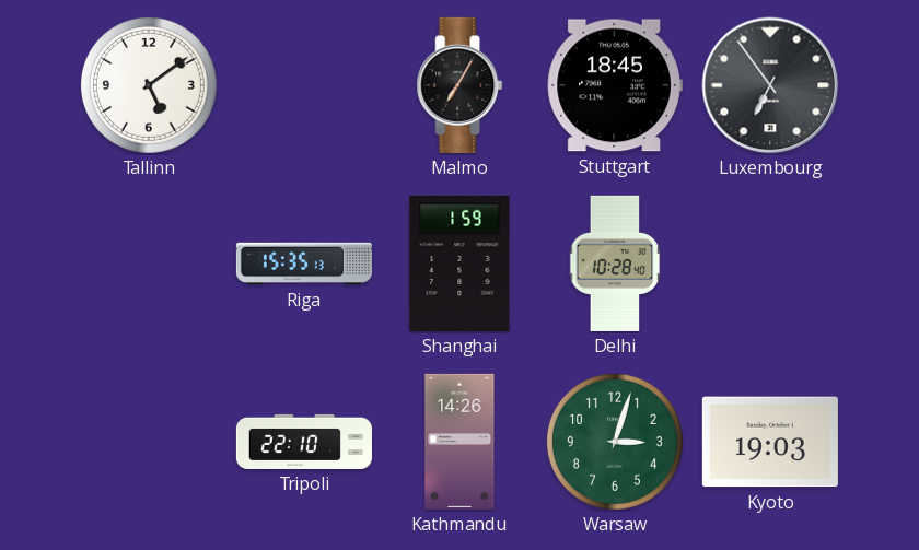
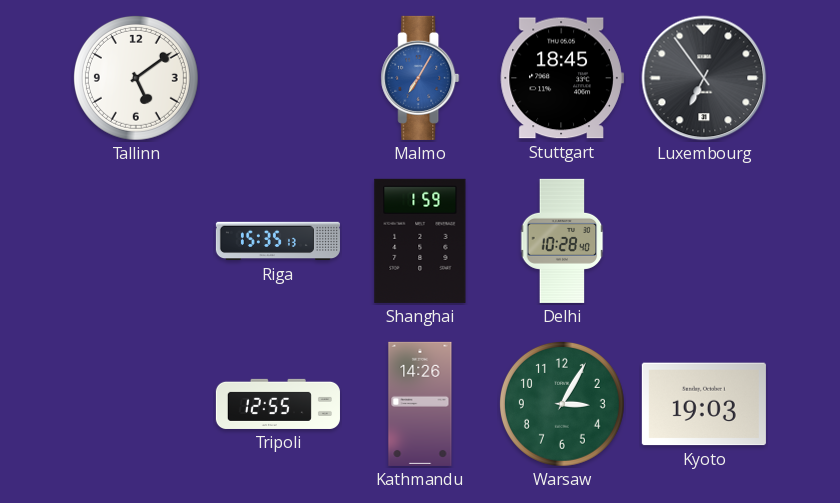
Malmo dial: black -> blue (420, 78)
Tripoli: 22:10 -> 12:55 (278, 404)
Warsaw: 3:03 -> 3:05 (562, 404)
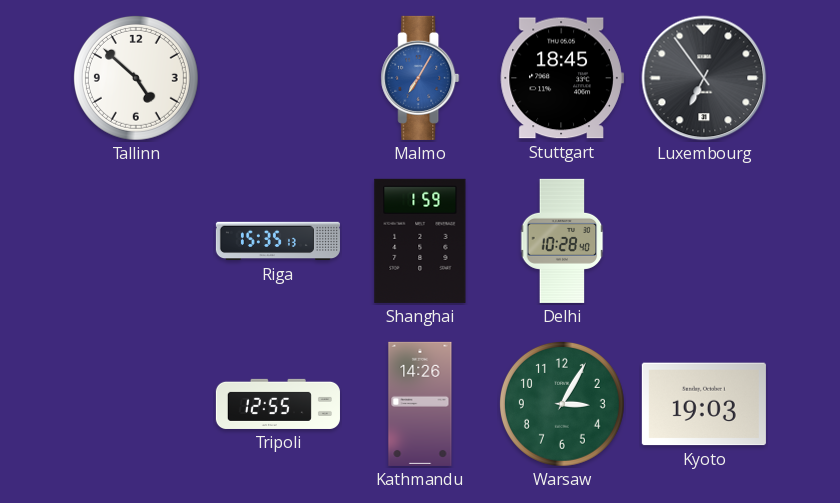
Tallinn: 5:09 -> 4:52 (136, 78)
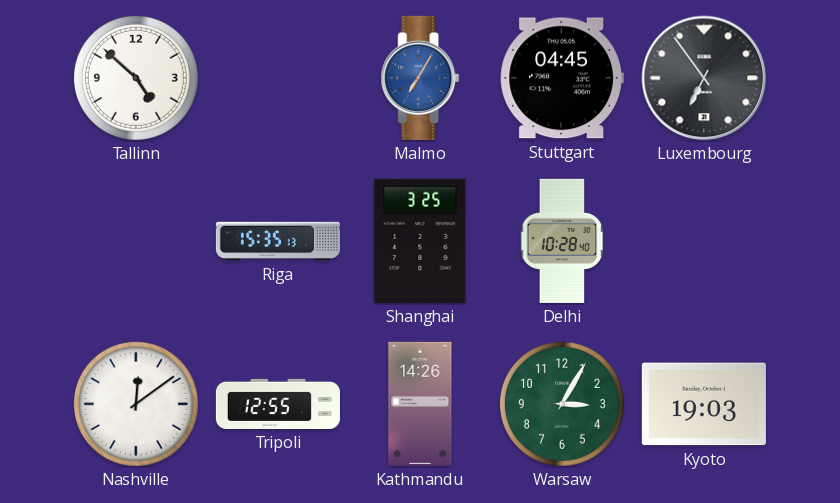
Stuttgart: 18:45 -> 04:45 (562, 78)
Shanghai: 1:59 -> 3:25 (420, 241)
Nashville: none -> 12:09 (136, 404)
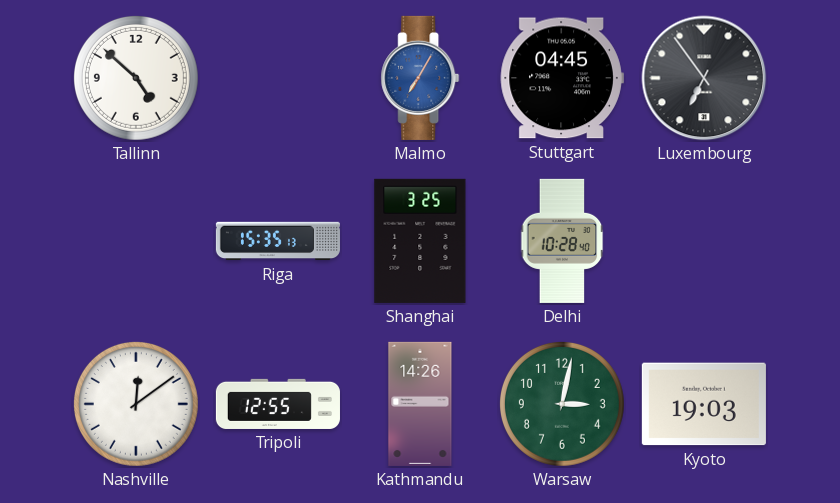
Warsaw: 3:05 -> 3:02 (562, 404)
